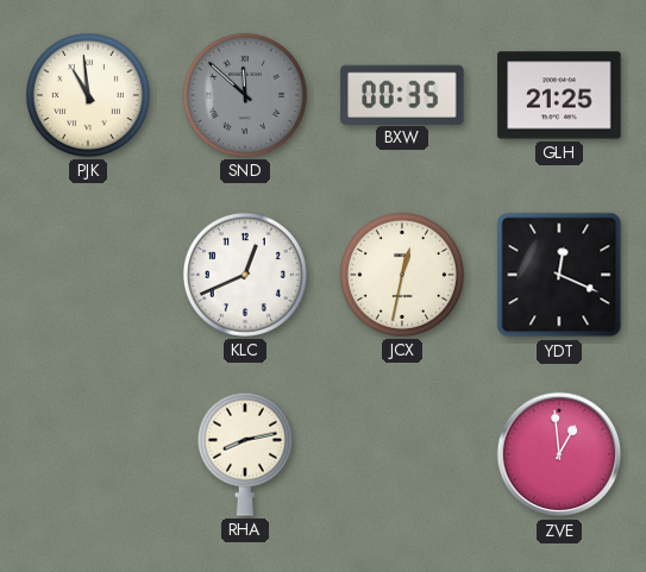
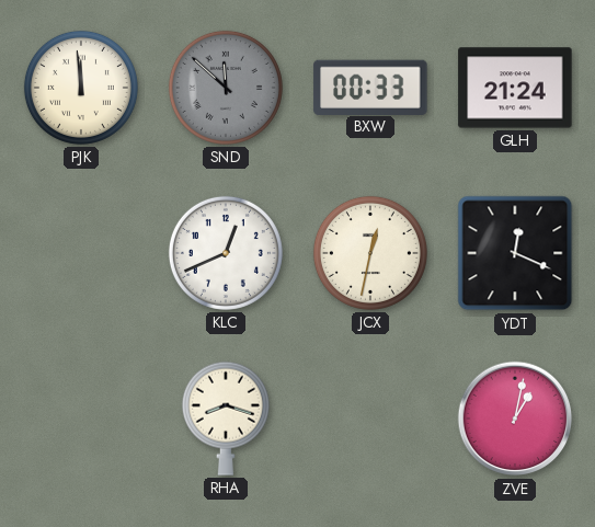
PJK: 10:59 -> 11:59 (81, 88)
BXW: 00:35 -> 00:33 (370, 87)
GLH: 21:25 -> 21:24 (515, 88)
RHA: 8:13 -> 8:18 (226, 419)
ZVE: 12:59 -> 1:02 (515, 419)
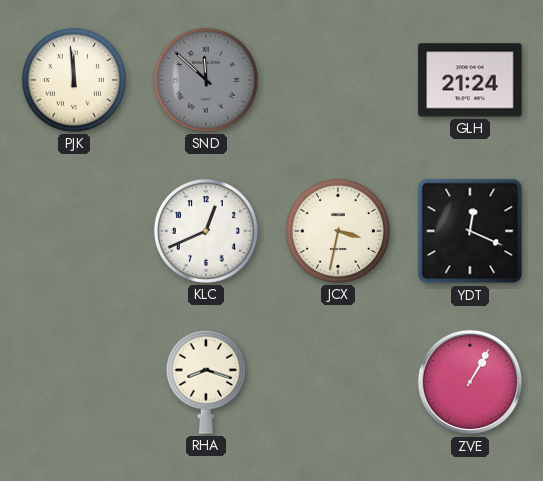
BXW: 00:33 -> none (370, 87)
JCX: 12:32 -> 3:32 (338, 231)
ZVE: 1:02 -> 1:05 (470, 382)
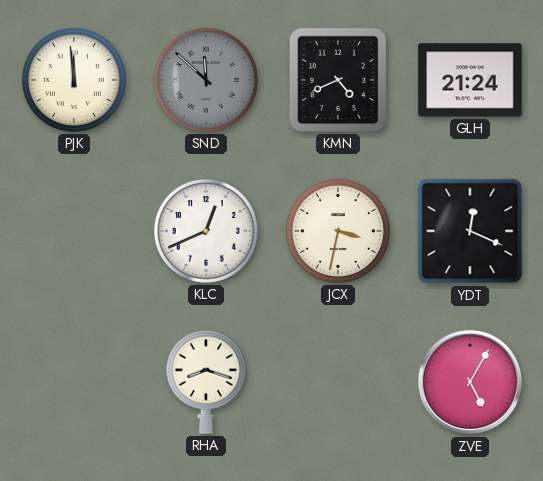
KMN: none -> 4:41 (338, 80)
ZVE: 1:05 -> 5:05 (470, 382)
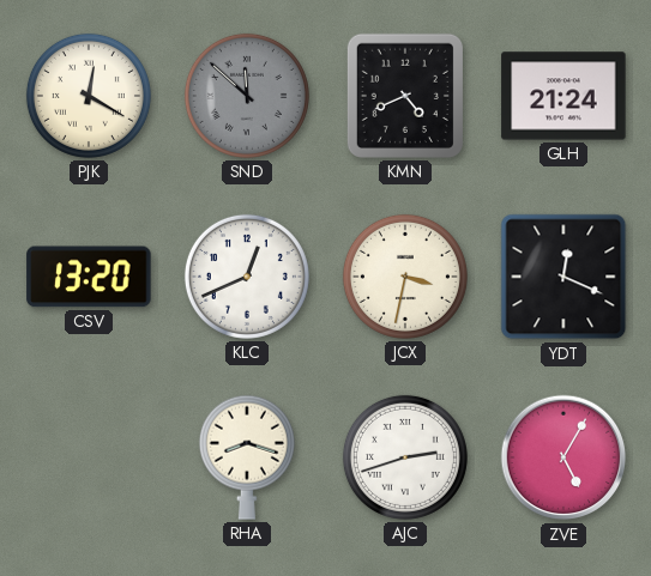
PJK: 11:59 -> 12:20 (89, 96)
CSV: none -> 13:20 (89, 277)
AJC: none -> 2:42 (405, 457)
